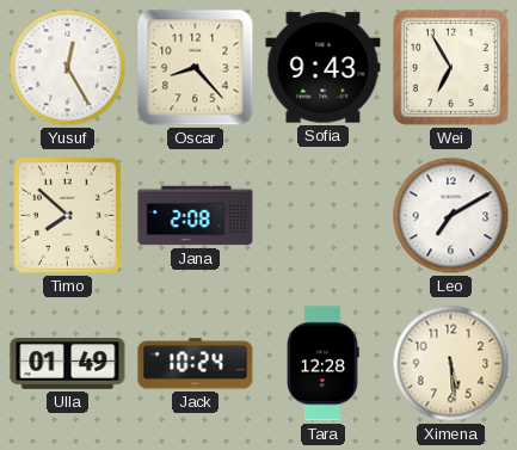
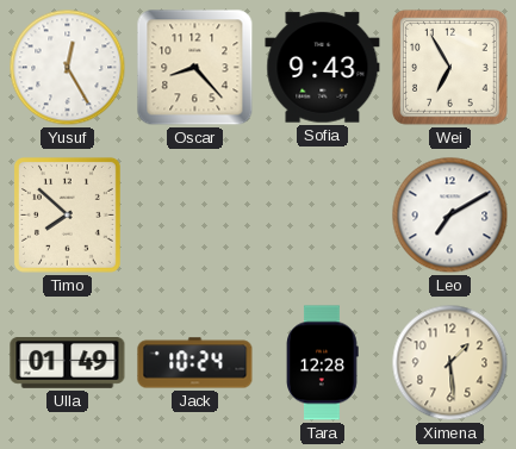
Jana: 2:08 -> none (196, 216)
Ximena: 5:29 -> 1:29 (450, 363)
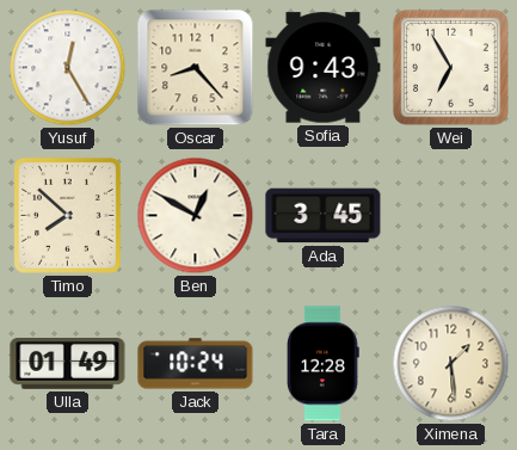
Ben: none -> 12:50 (196, 216)
Ada: none -> 3:45 (324, 216)
Leo: 7:10 -> none (450, 216)
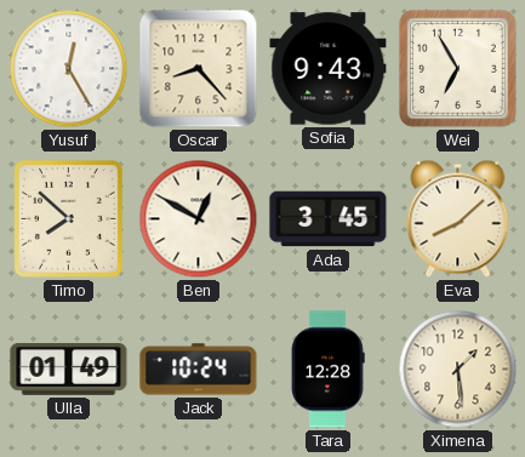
Eva: none -> 8:08 (458, 218)
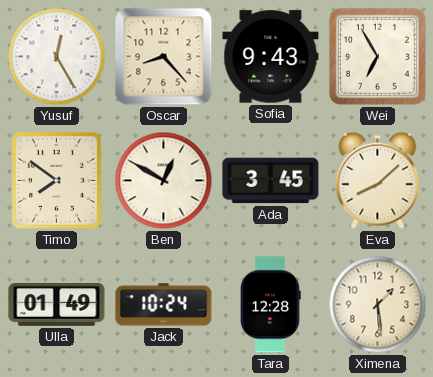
Timo: 7:52 -> 7:51 (56, 180)
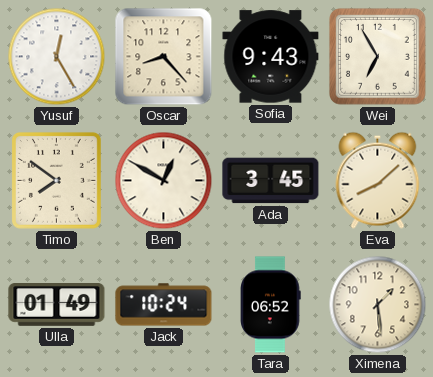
Tara: 12:28 -> 06:52 (271, 305)
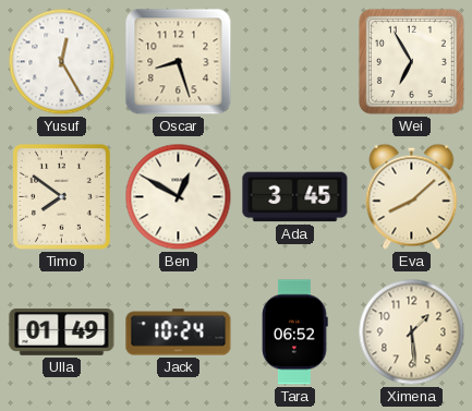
Oscar: 8:23 -> 8:27 (179, 62)
Sofia: 9:43 -> none (271, 57)
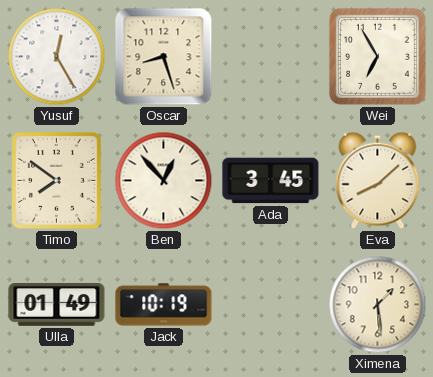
Ben: 12:50 -> 12:53 (164, 181)
Jack: 10:24 -> 10:19 (164, 305)
Tara: 06:52 -> none (295, 333)
